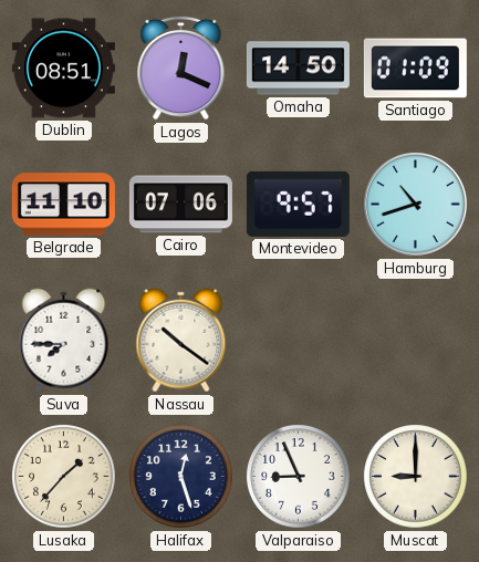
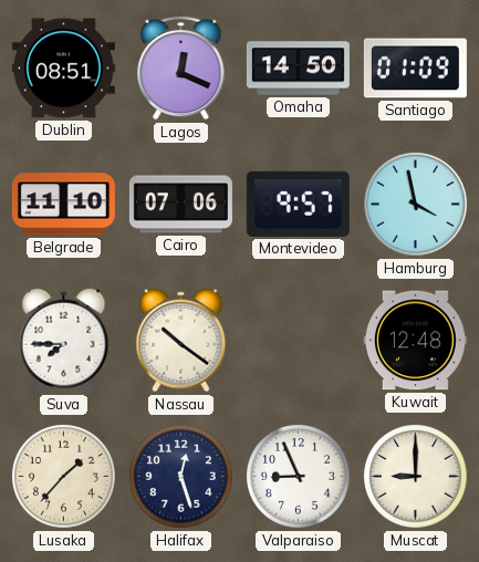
Hamburg: 10:42 -> 3:58 (415, 204)
Kuwait: none -> 12:48 (415, 341)
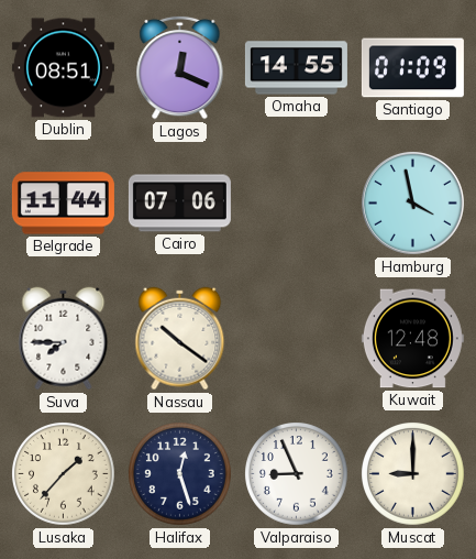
Omaha: 14:50 -> 14:55 (296, 68)
Belgrade: 11:10 -> 11:44 (63, 204)
Montevideo: 9:57 -> none (298, 204)
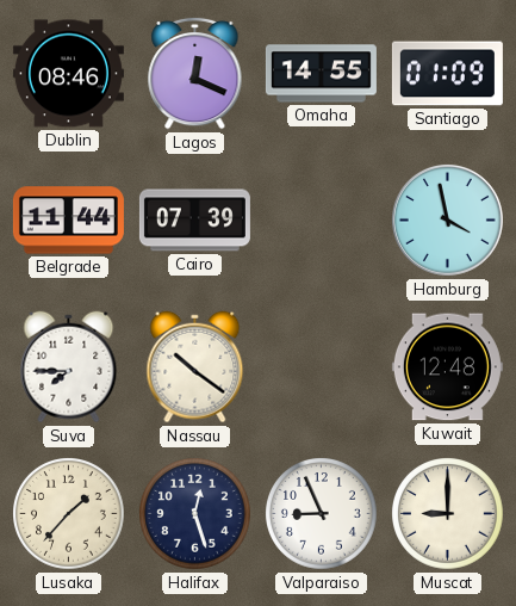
Dublin: 08:51 -> 08:46 (68, 74)
Cairo: 07:06 -> 07:39 (194, 221)
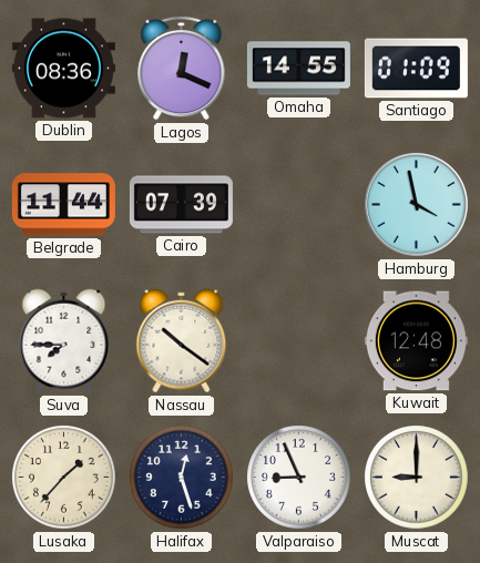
Dublin: 08:46 -> 08:36 (63, 69)
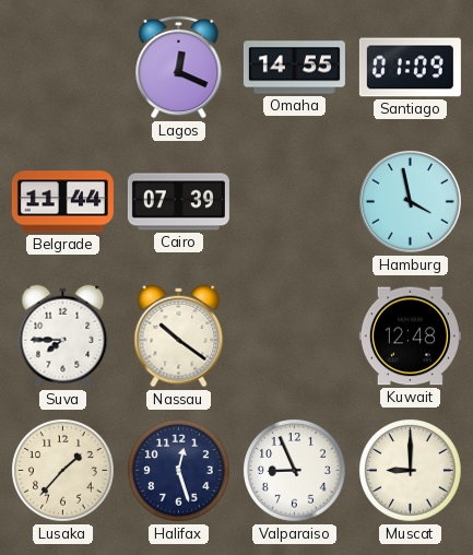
Dublin: 08:36 -> none (63, 69)
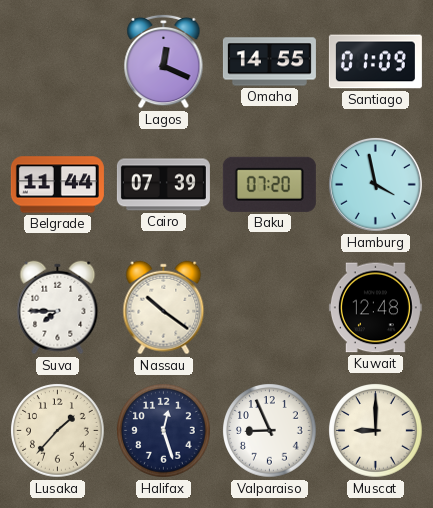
Baku: none -> 07:20 (269, 184)
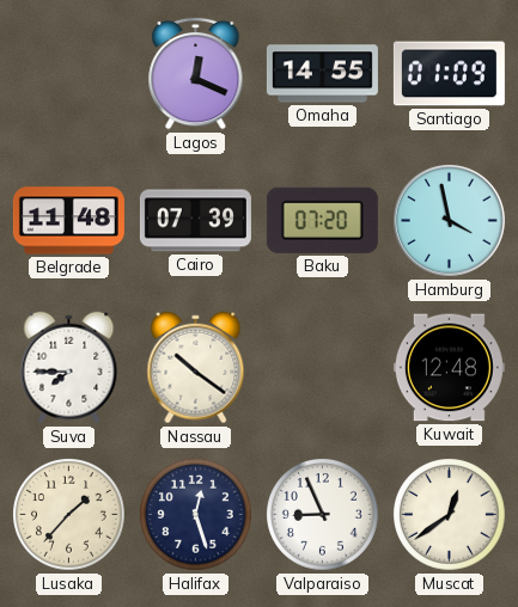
Belgrade: 11:44 -> 11:48 (68, 221)
Muscat: 9:00 -> 12:39 (450, 515)
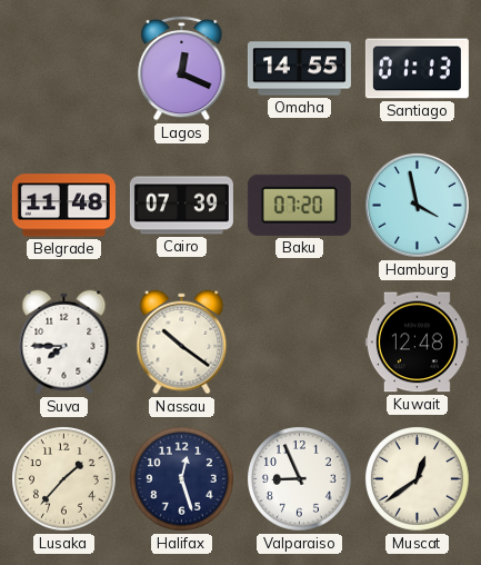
Santiago: 01:09 -> 01:13 (417, 69)
